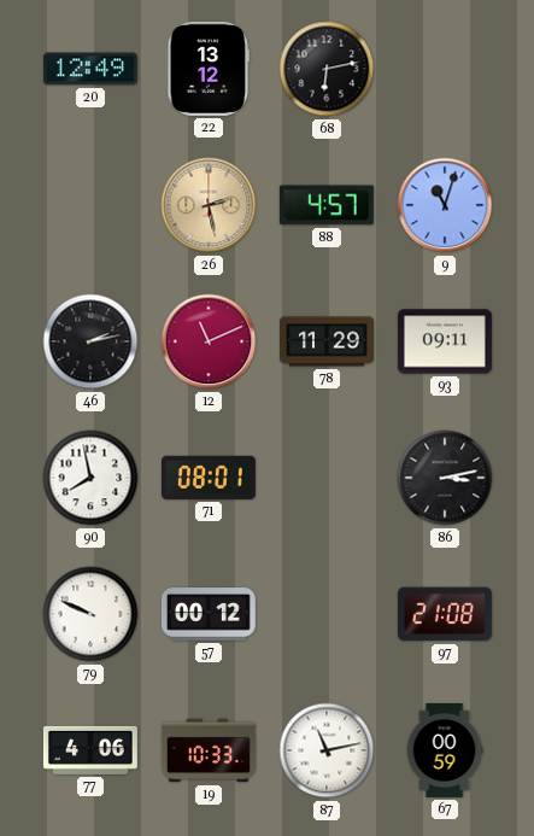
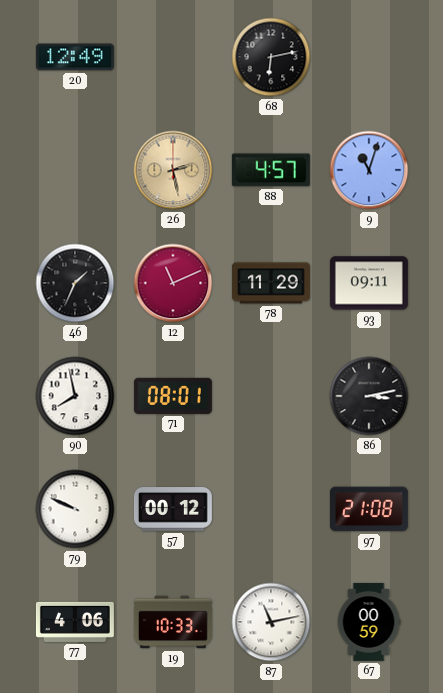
22: 13:12 -> none (209, 69)
46: 2:13 -> 1:34 (75, 283)
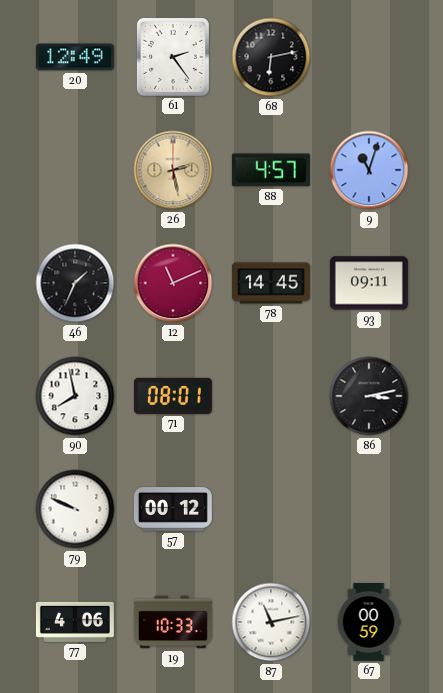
61: none -> 2:24 (173, 57)
78: 11:29 -> 14:45 (271, 283)
97: 21:08 -> none (369, 509)
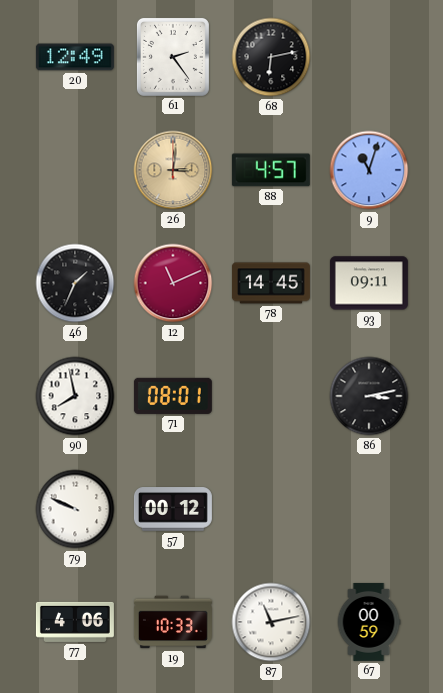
26: 2:28 -> 3:01 (173, 170)
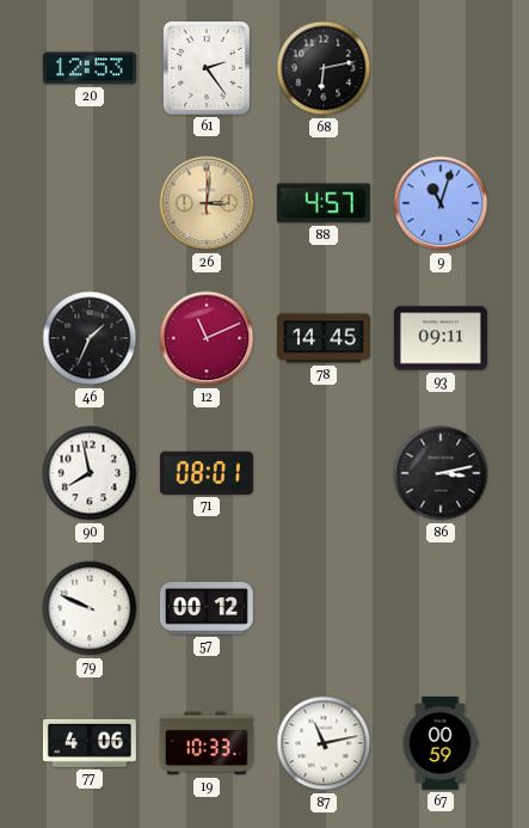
20: 12:49 -> 12:53 (90, 68)
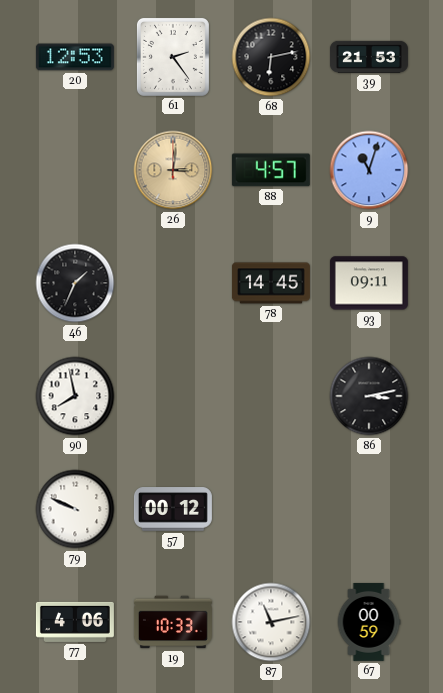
39: none -> 21:53 (369, 57)
12: 11:11 -> none (207, 338)
71: 08:01 -> none (207, 473)
